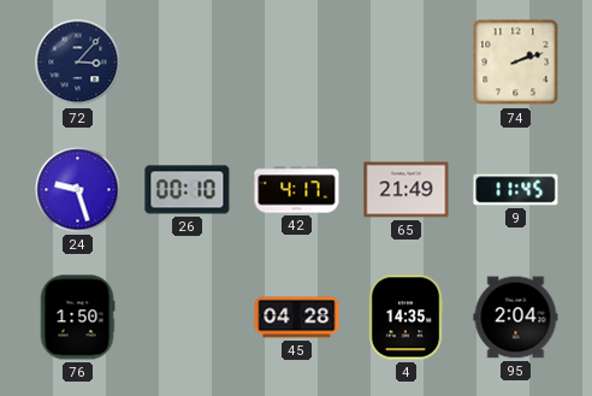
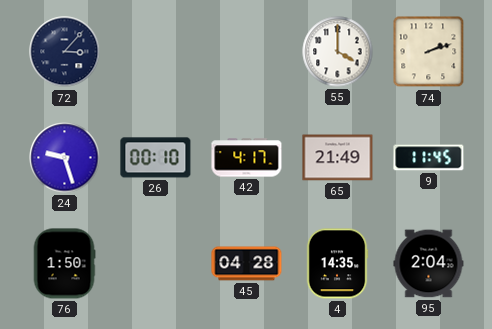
55: none -> 4:00 (338, 52)
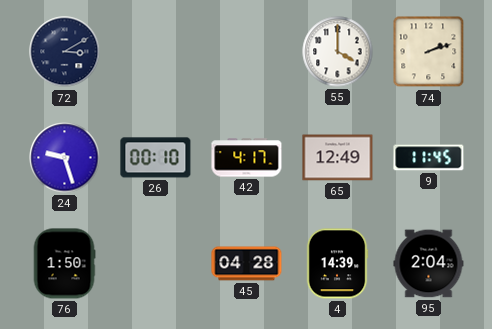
72: 3:07 -> 3:10 (65, 52)
65: 21:49 -> 12:49 (338, 158)
4: 14:35 -> 14:39 (337, 264)
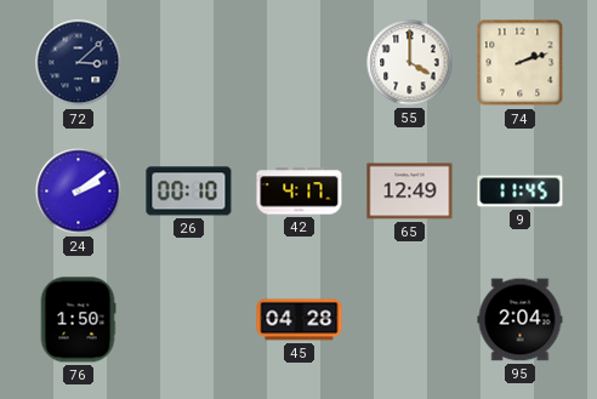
72: 3:10 -> 3:08 (79, 63)
24: 9:27 -> 2:09 (79, 192)
4: 14:39 -> none (337, 264)
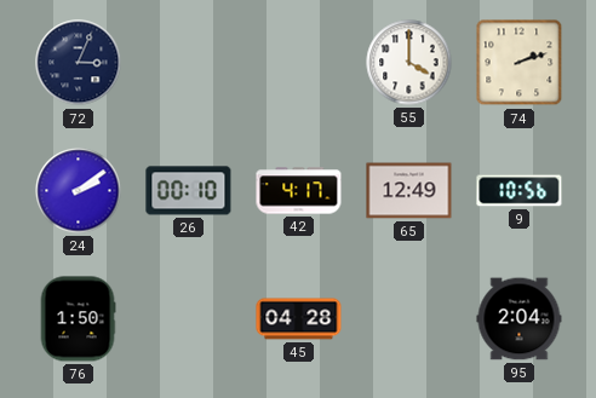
72: 3:08 -> 3:04 (79, 63)
9: 11:45 -> 10:56 (520, 191)
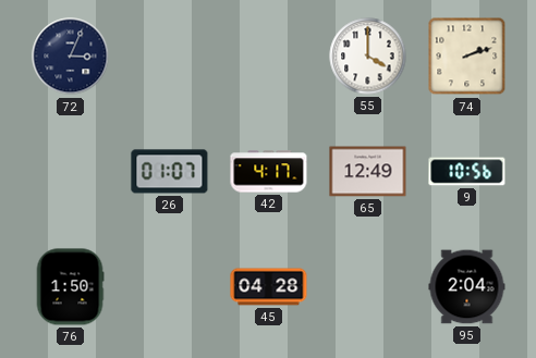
24: 2:09 -> none (79, 191)
26: 00:10 -> 01:07 (170, 172)
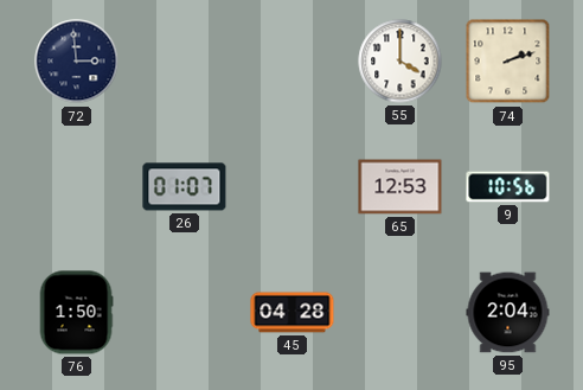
72: 3:04 -> 2:59 (77, 62)
42: 4:17 -> none (269, 172)
65: 12:49 -> 12:53 (401, 187)
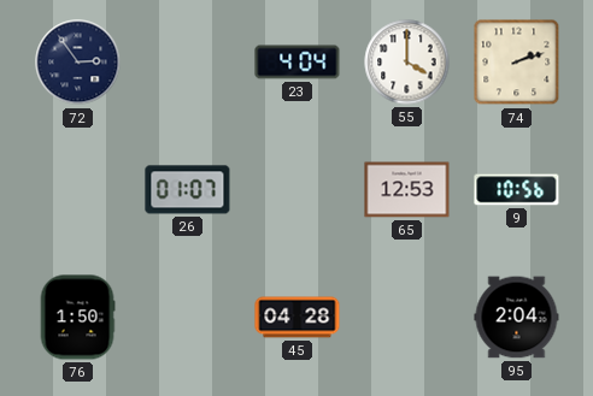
72: 2:59 -> 2:54 (78, 63)
23: none -> 4:04 (298, 63)
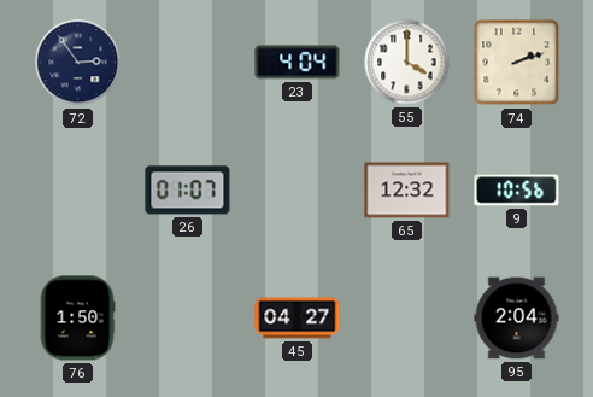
65: 12:53 -> 12:32 (407, 191)
45: 04:28 -> 04:27 (298, 319)
